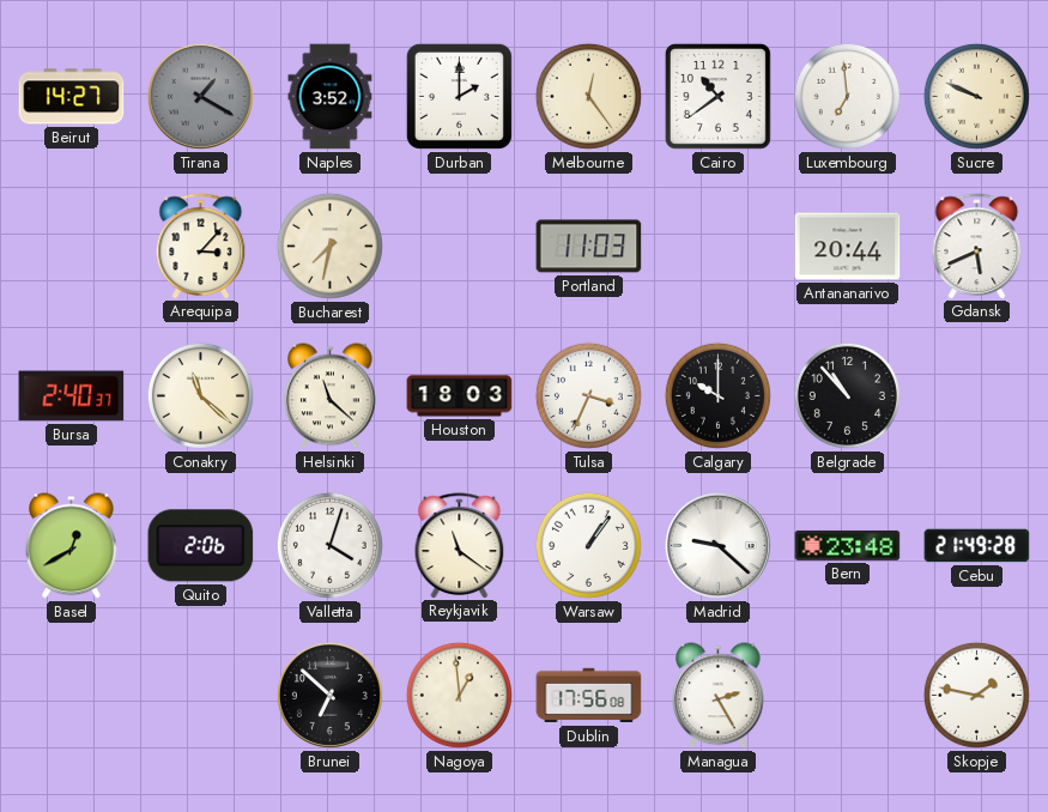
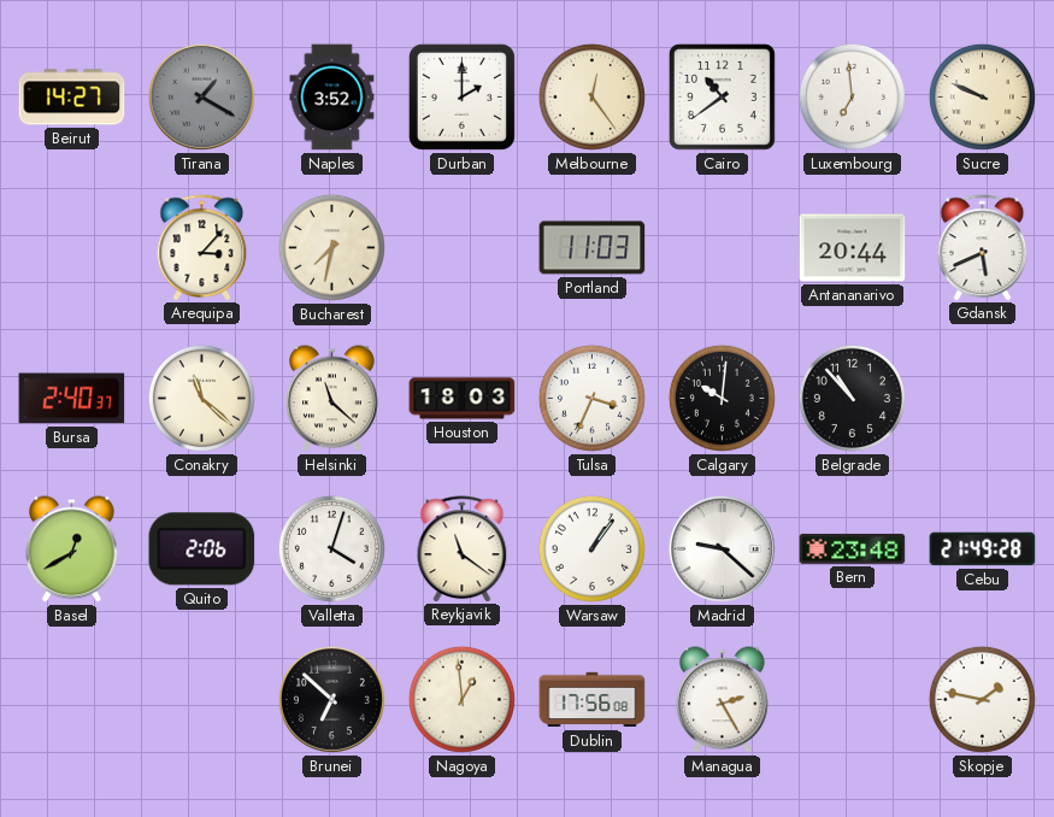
Calgary: 10:00 -> 10:01 (722, 398)
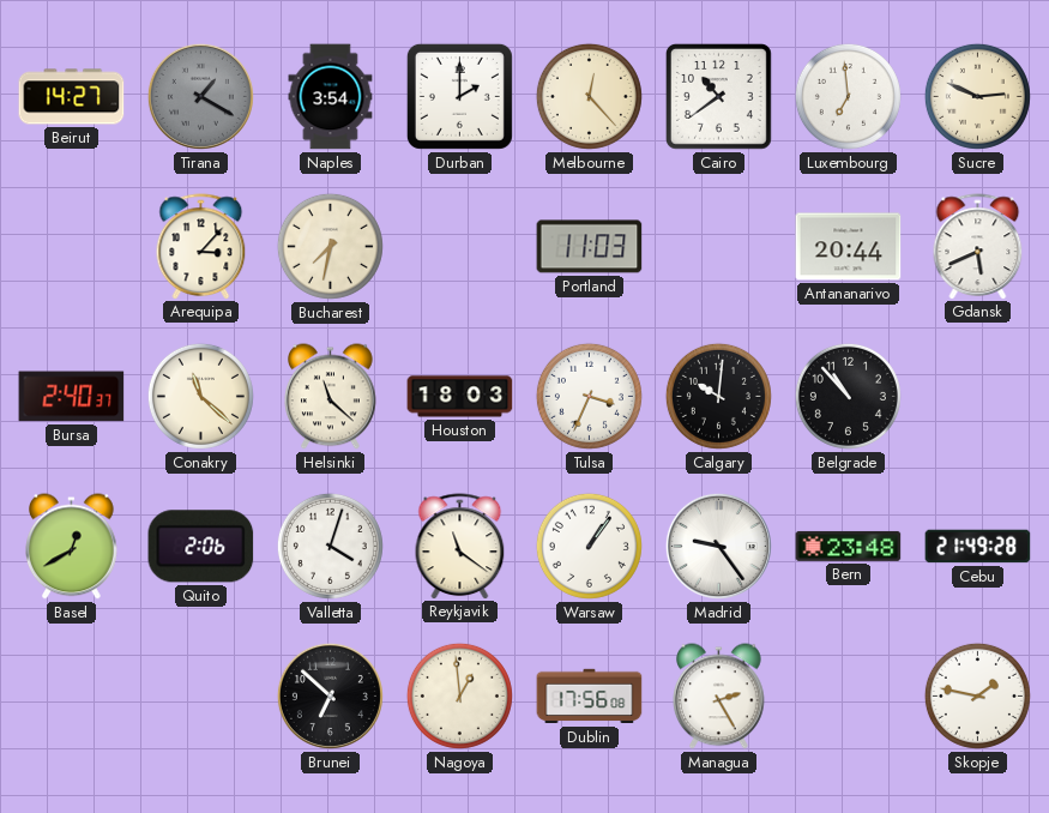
Naples: 3:52 -> 3:54 (331, 97)
Melbourne: 12:24 -> 12:23 (589, 96)
Sucre: 9:49 -> 2:49 (977, 96)
Madrid: 9:22 -> 9:24 (718, 546)
